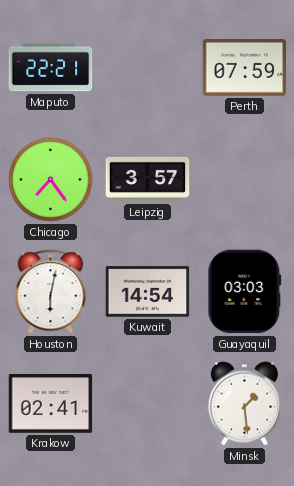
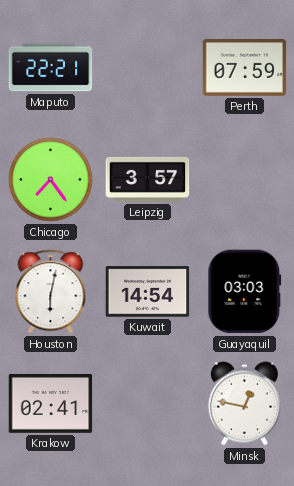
Minsk: 1:29 -> 12:47 (244, 404)
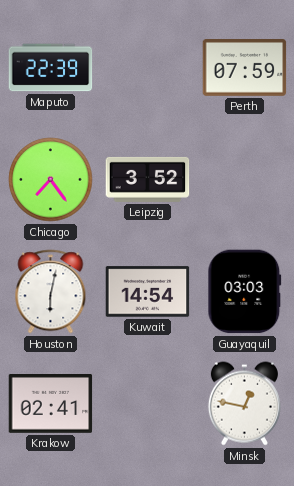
Maputo: 22:21 -> 22:39 (51, 68)
Leipzig: 3:57 -> 3:52 (148, 179)
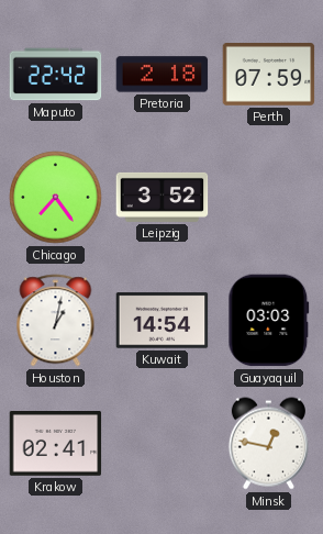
Maputo: 22:39 -> 22:42 (56, 75)
Pretoria: none -> 2:18 (163, 75)
Houston: 6:02 -> 1:02 (56, 321)
